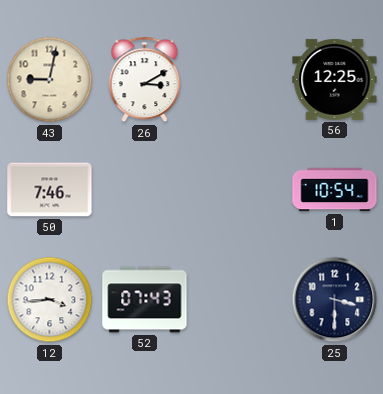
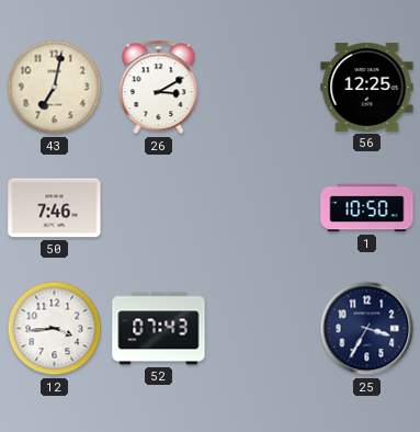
43: 9:02 -> 7:02 (55, 88)
1: 10:54 -> 10:50 (367, 208)
25: 3:30 -> 3:35 (367, 329)
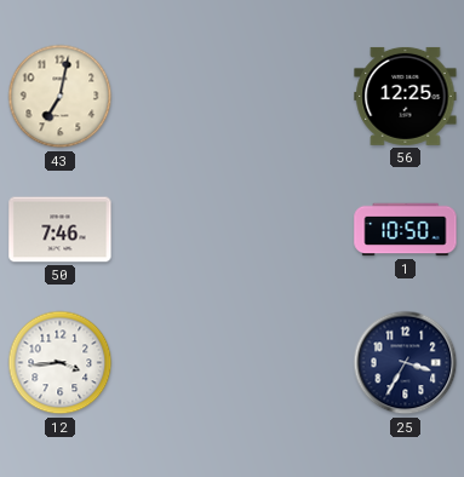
26: 3:10 -> none (159, 88)
52: 07:43 -> none (159, 329)
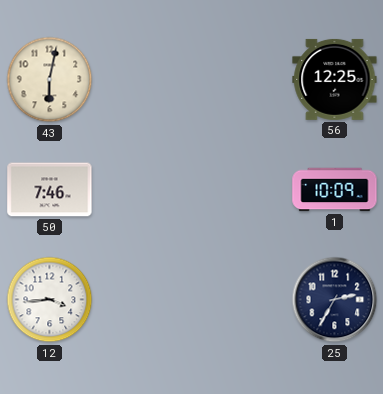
43: 7:02 -> 6:02 (50, 80)
1: 10:50 -> 10:09 (335, 190)
25: 3:35 -> 2:35 (335, 300)
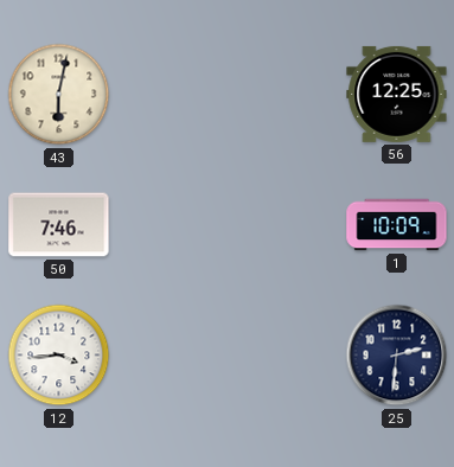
25: 2:35 -> 2:31 (397, 356)
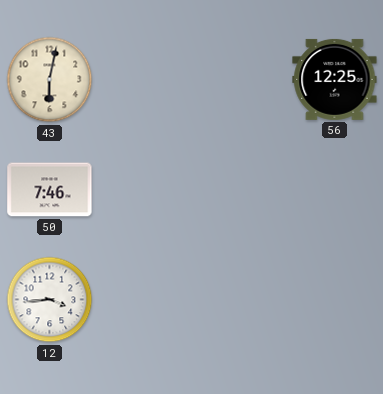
1: 10:09 -> none (397, 225)
25: 2:31 -> none (397, 356)
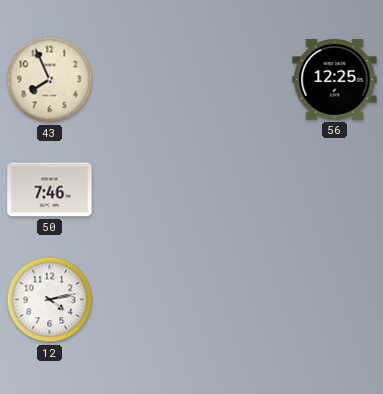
43: 6:02 -> 7:56 (50, 80)
12: 3:44 -> 4:13 (50, 300)
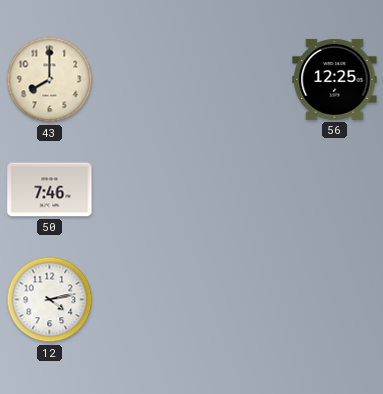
43: 7:56 -> 8:00 (50, 80)
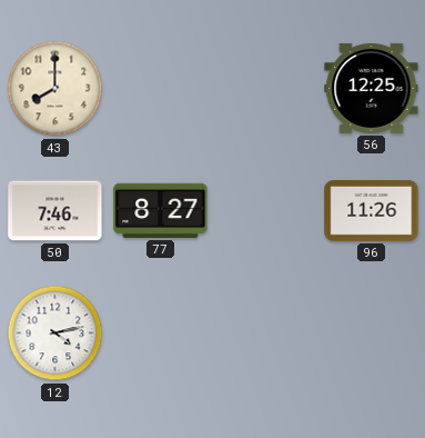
77: none -> 8:27 (161, 210)
96: none -> 11:26 (372, 210)
